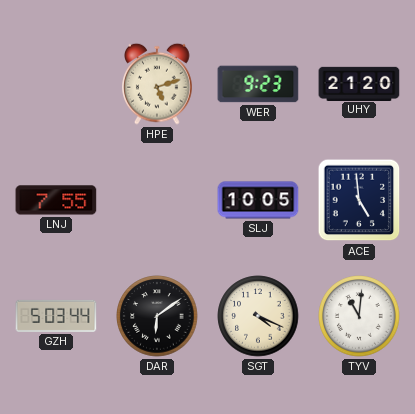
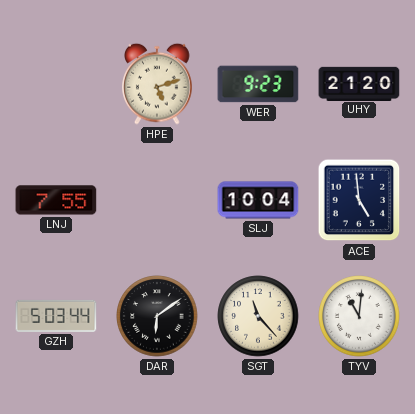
SLJ: 10:05 -> 10:04 (258, 200)
SGT: 4:19 -> 11:23 (258, 316)
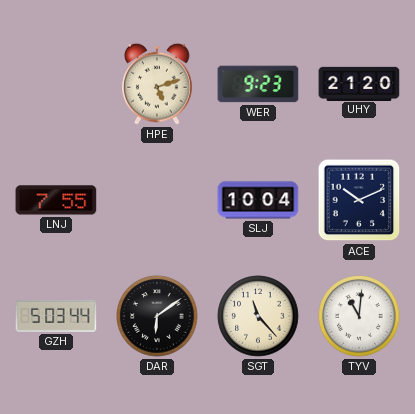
ACE: 4:59 -> 10:11 (359, 200)
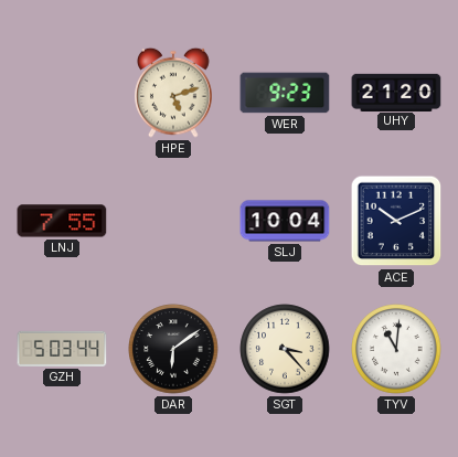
SGT: 11:23 -> 3:23 (285, 349)
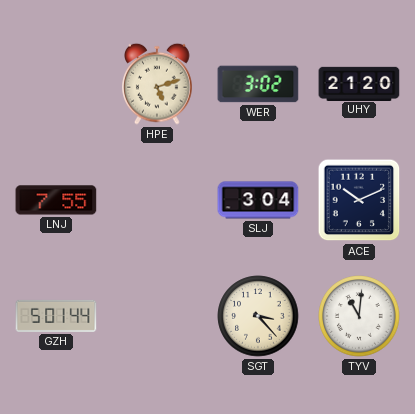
WER: 9:23 -> 3:02 (258, 84)
SLJ: 10:04 -> 3:04 (258, 200)
GZH: 5:03 -> 5:01 (56, 316)
DAR: 6:09 -> none (173, 349)
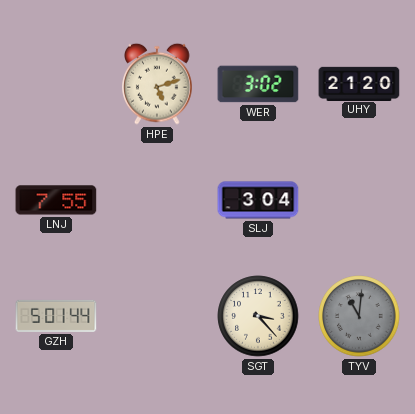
ACE: 10:11 -> none (359, 200)
TYV dial: white -> grey (359, 316)
